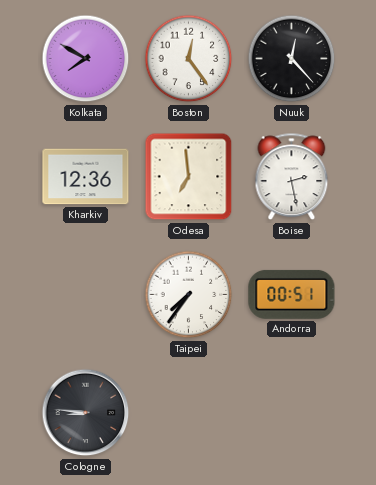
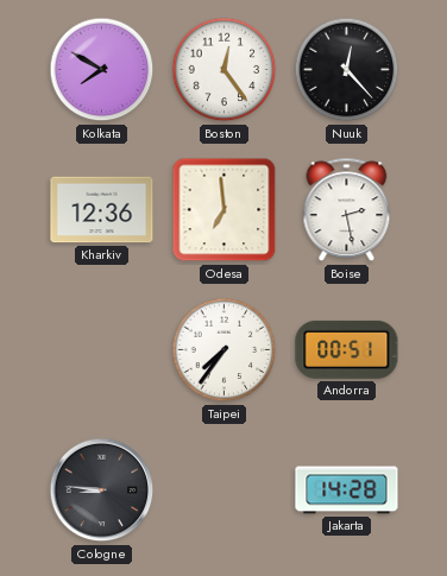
Jakarta: none -> 14:28 (347, 490)
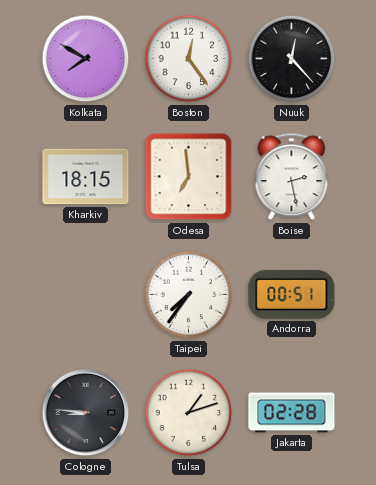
Kharkiv: 12:36 -> 18:15 (86, 177)
Tulsa: none -> 1:12 (189, 413)
Jakarta: 14:28 -> 02:28 (292, 413)
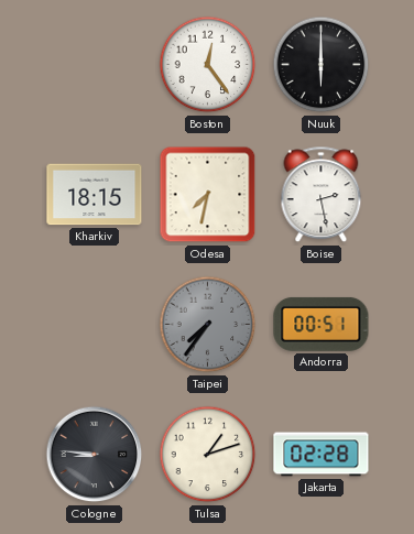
Kolkata: 7:50 -> none (86, 59)
Nuuk: 12:23 -> 6:00 (322, 65)
Odesa: 6:59 -> 7:32 (208, 195)
Taipei dial: white -> grey (208, 325)
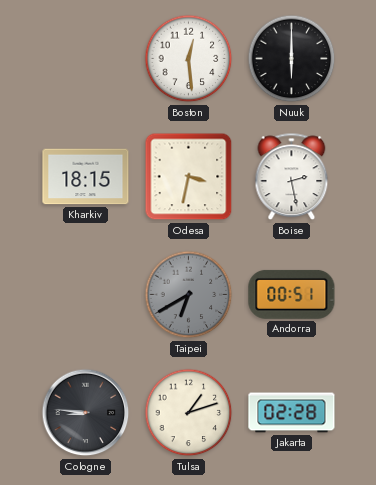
Boston: 12:24 -> 12:29 (189, 59)
Odesa: 7:32 -> 3:32 (189, 177)
Taipei: 7:36 -> 6:40 (189, 295)
